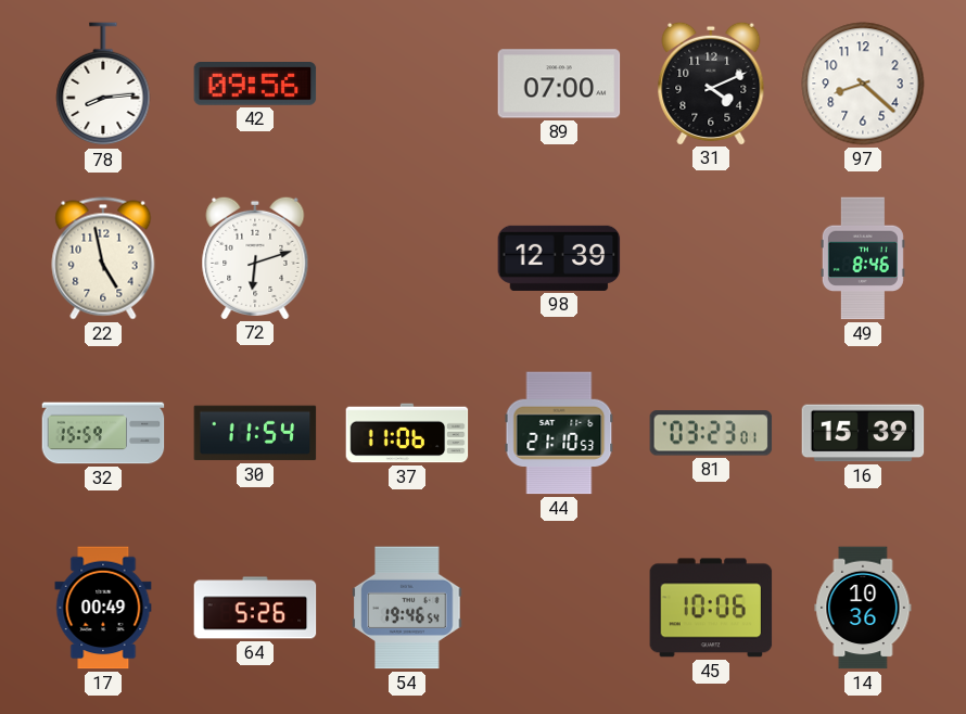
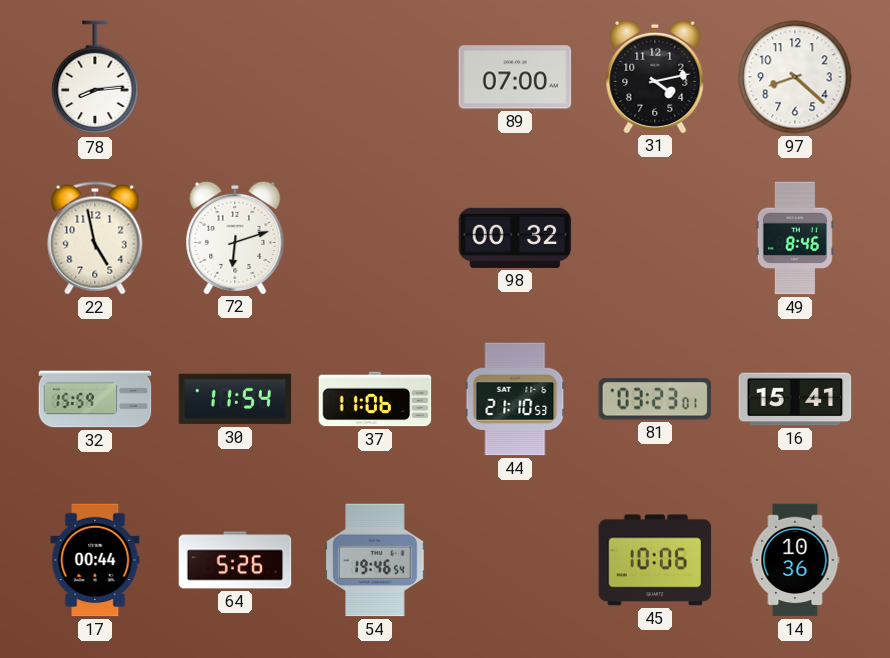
42: 09:56 -> none (255, 85)
31: 4:11 -> 4:13 (655, 76)
98: 12:39 -> 00:32 (515, 238)
16: 15:39 -> 15:41 (795, 399)
17: 00:49 -> 00:44 (95, 560)
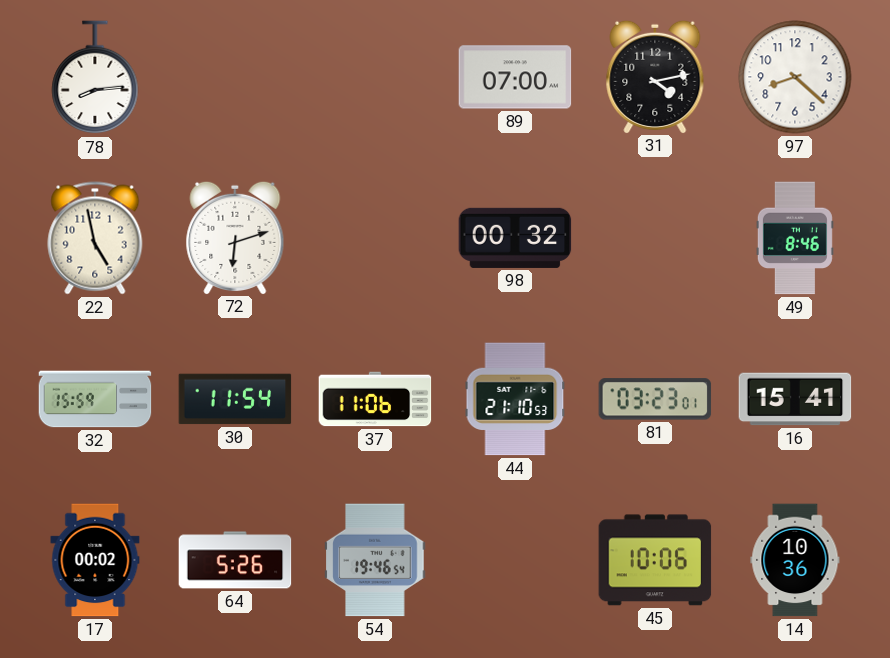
17: 00:44 -> 00:02 (95, 560)
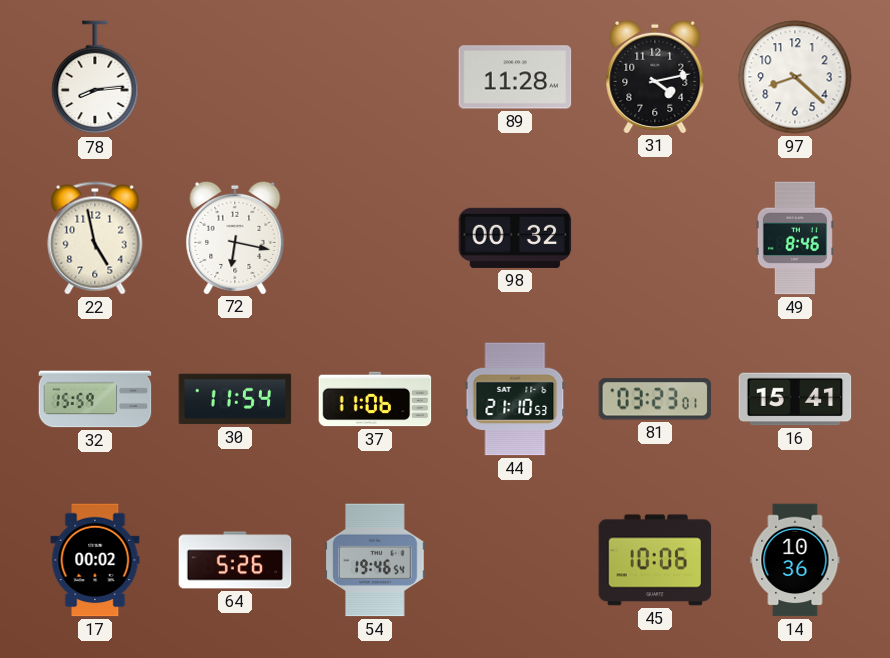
89: 07:00 -> 11:28 (515, 77)
72: 6:12 -> 6:17 (235, 237)
